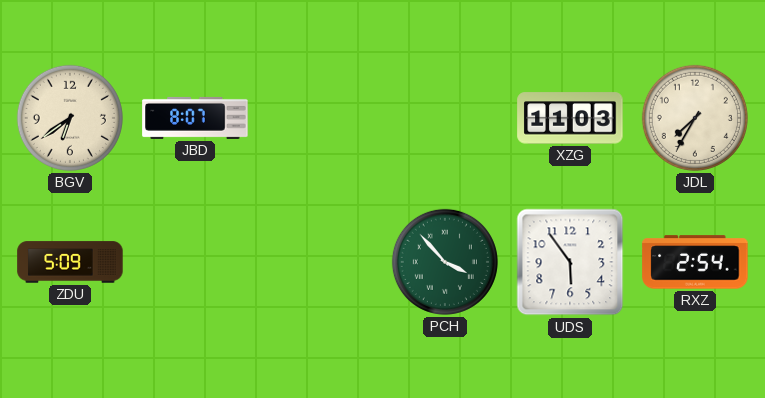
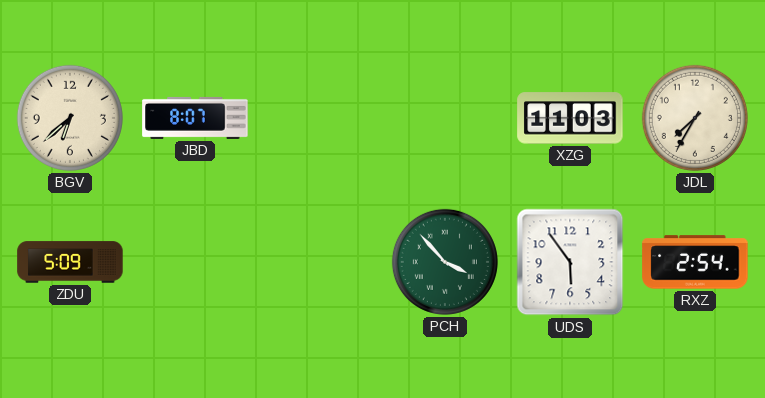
BGV: 6:39 -> 6:38 (70, 118)
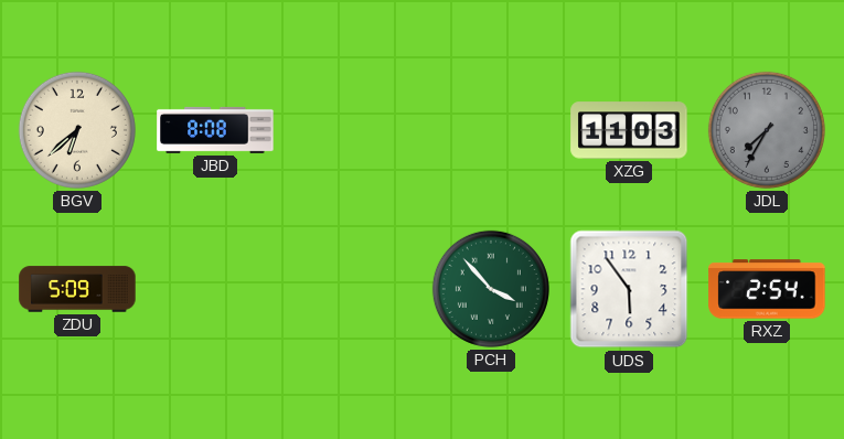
JBD: 8:07 -> 8:08 (215, 130)
JDL dial: cream -> grey (767, 130)
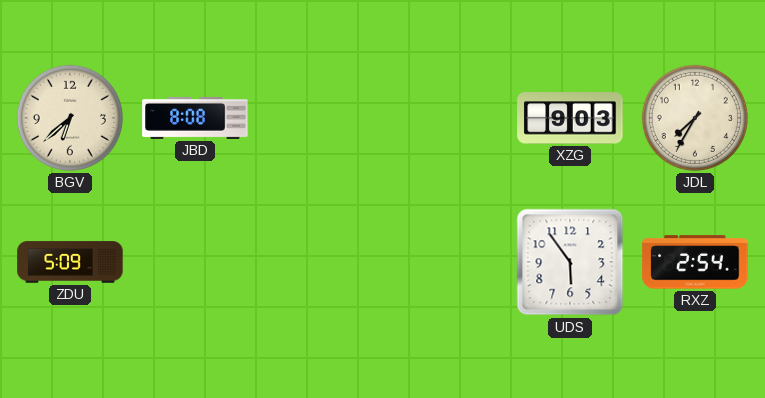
XZG: 11:03 -> 9:03 (570, 118)
JDL dial: grey -> cream (695, 118)
PCH: 3:53 -> none (491, 289)
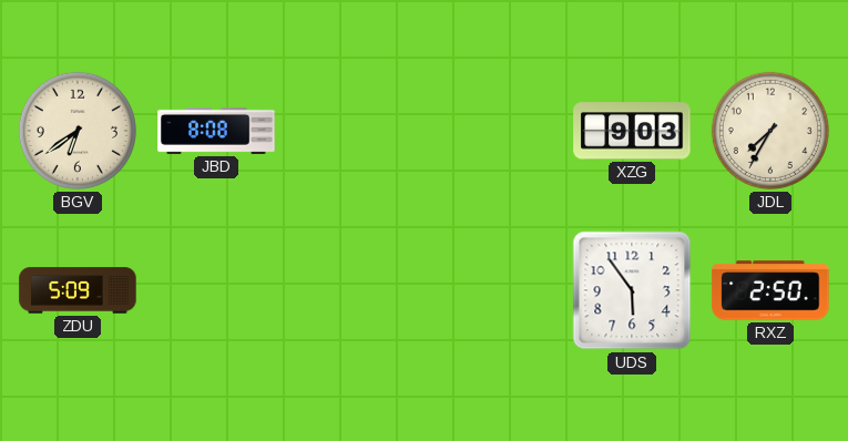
BGV: 6:38 -> 6:39 (78, 131)
RXZ: 2:54 -> 2:50 (770, 290)
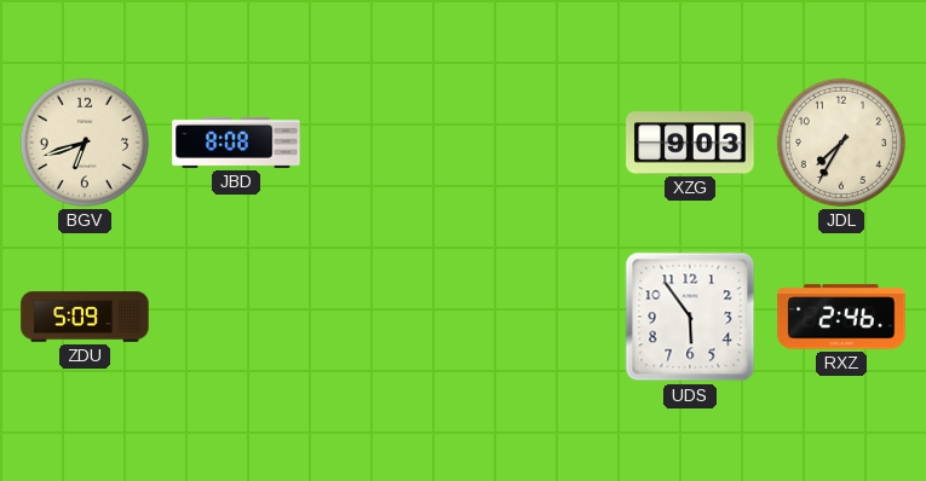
BGV: 6:39 -> 6:42 (85, 143)
RXZ: 2:50 -> 2:46 (841, 317)
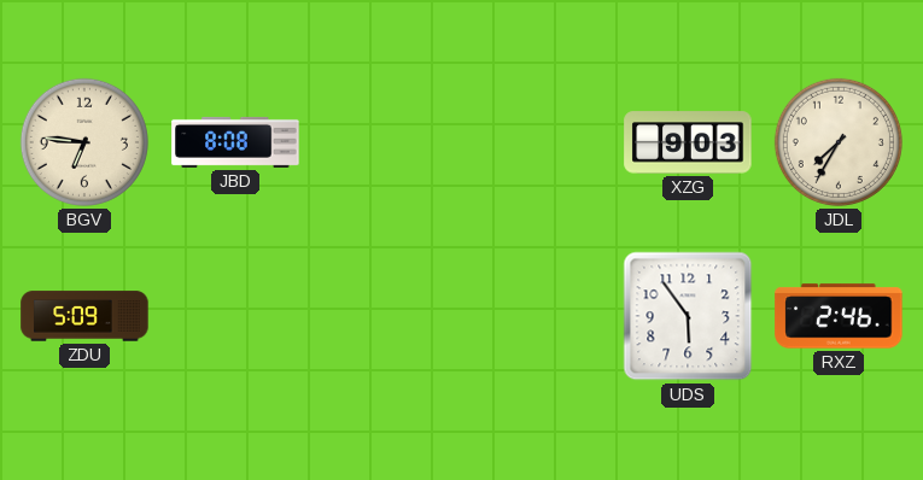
BGV: 6:42 -> 6:46 (84, 142)
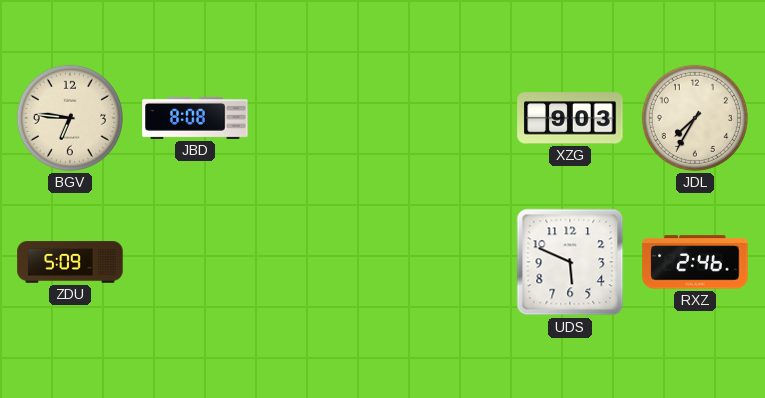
UDS: 5:54 -> 5:49 (570, 262)
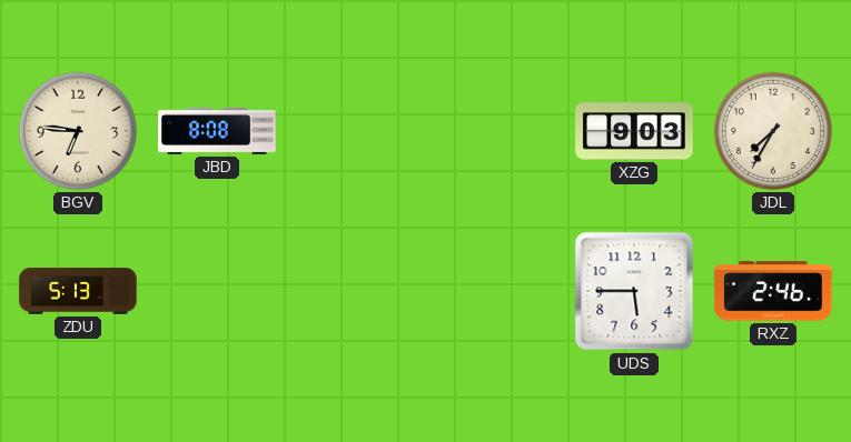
ZDU: 5:09 -> 5:13 (78, 291)
UDS: 5:49 -> 5:45 (634, 291)
